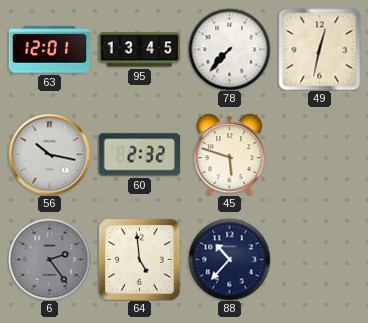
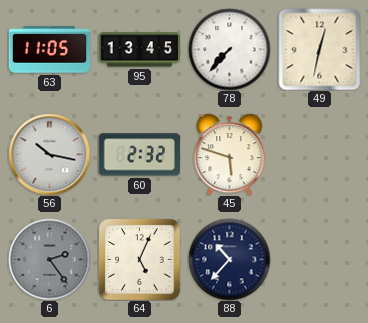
63: 12:01 -> 11:05 (49, 50)
64: 4:59 -> 5:04 (139, 259)
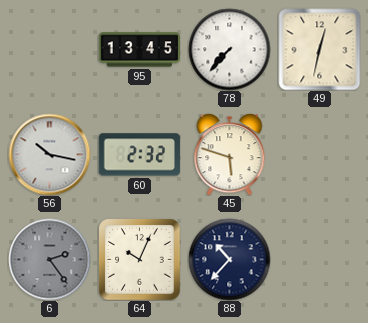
63: 11:05 -> none (49, 50)
64: 5:04 -> 10:04 (139, 259)
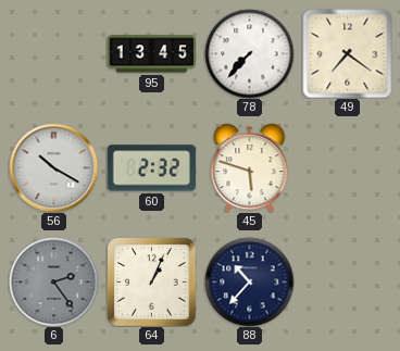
49: 12:32 -> 7:21 (347, 53)
56: 10:17 -> 10:20 (53, 167)
64: 10:04 -> 1:04 (151, 281)
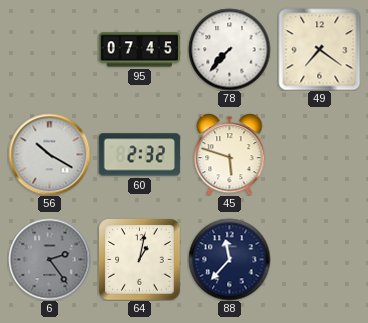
95: 13:45 -> 07:45 (139, 50)
64: 1:04 -> 1:02 (139, 259)
88: 10:37 -> 11:37 (229, 259)
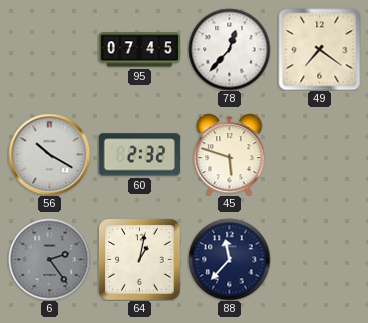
78: 7:37 -> 12:37 (229, 49)
